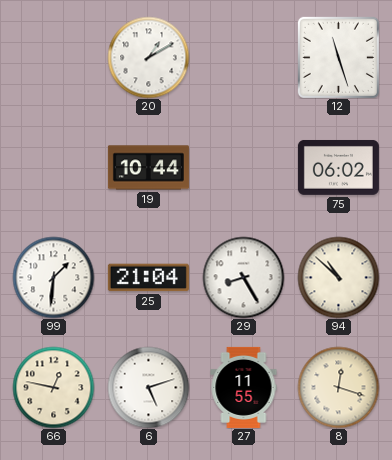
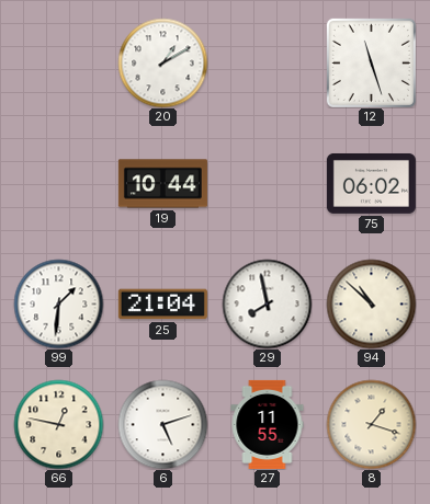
29: 8:25 -> 7:58 (267, 303)
8: 12:18 -> 1:18 (371, 424)
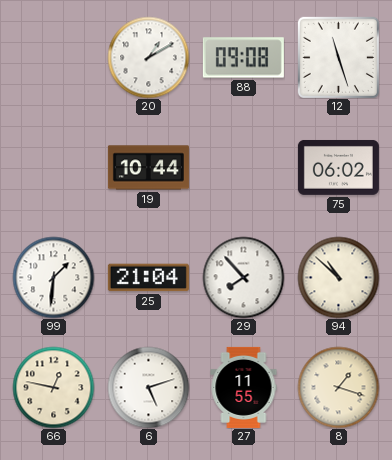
88: none -> 09:08 (243, 58)
29: 7:58 -> 7:53 (243, 277)
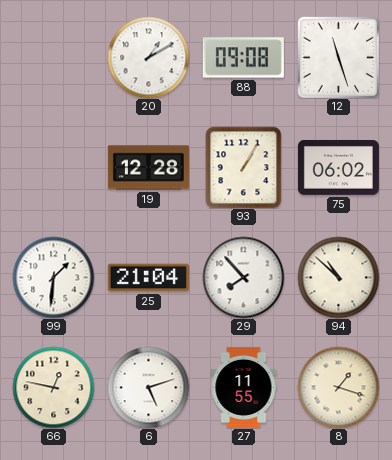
19: 10:44 -> 12:28 (148, 168)
93: none -> 1:05 (244, 167)
